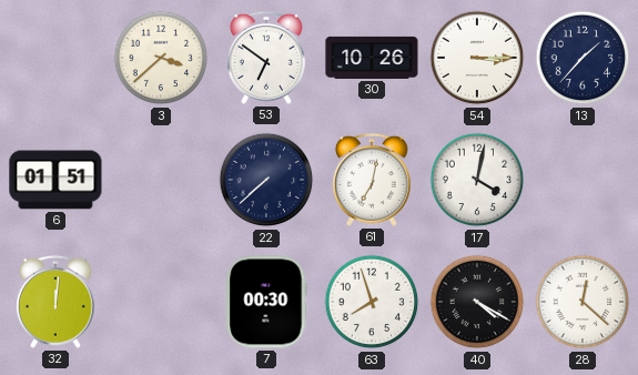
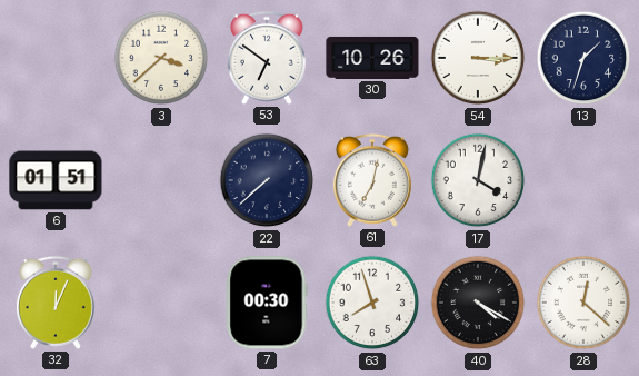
13: 1:37 -> 1:33 (583, 58)
32: 12:01 -> 12:04 (56, 303)
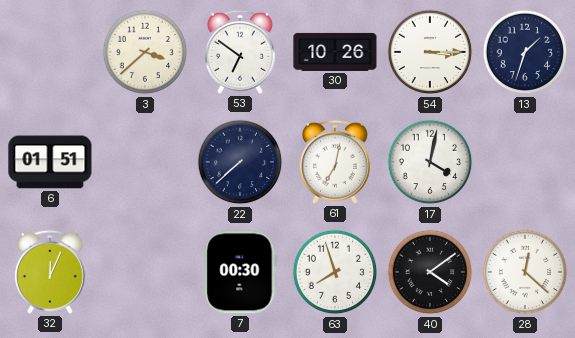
40: 4:20 -> 4:09 (430, 272)
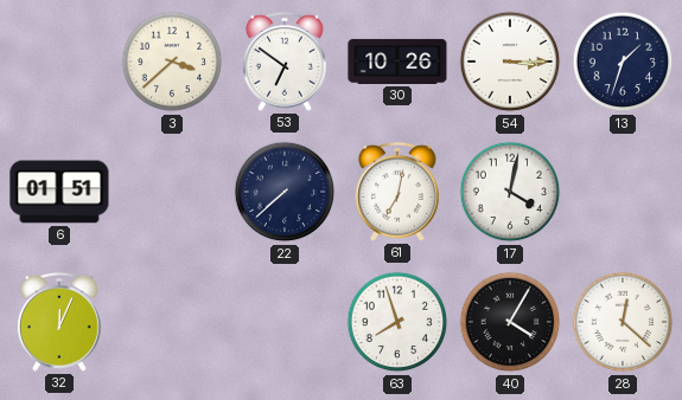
7: 00:30 -> none (240, 272)
40: 4:09 -> 4:05 (510, 322)
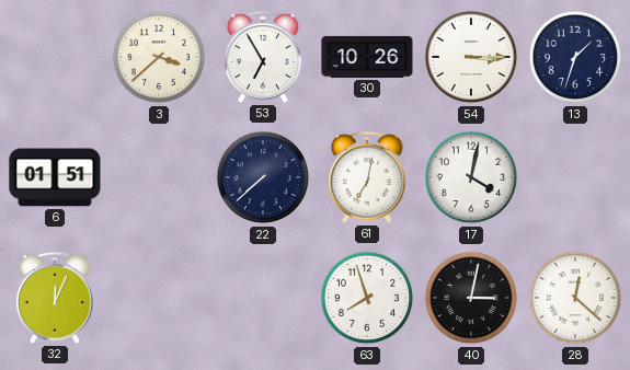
53: 6:51 -> 6:55 (263, 57)
40: 4:05 -> 3:02 (471, 298)
